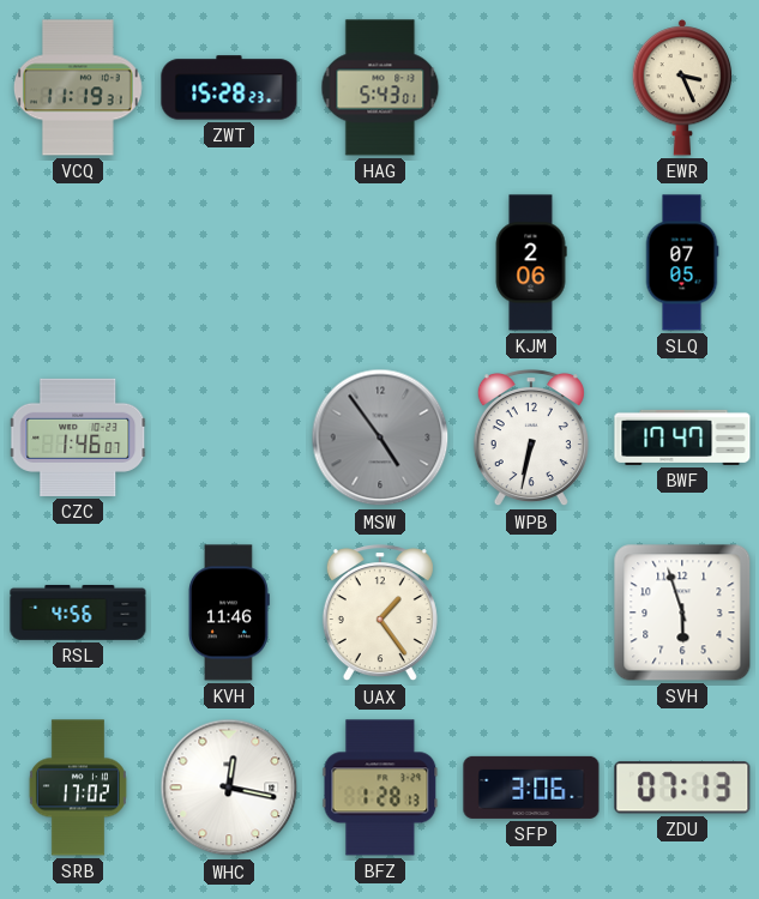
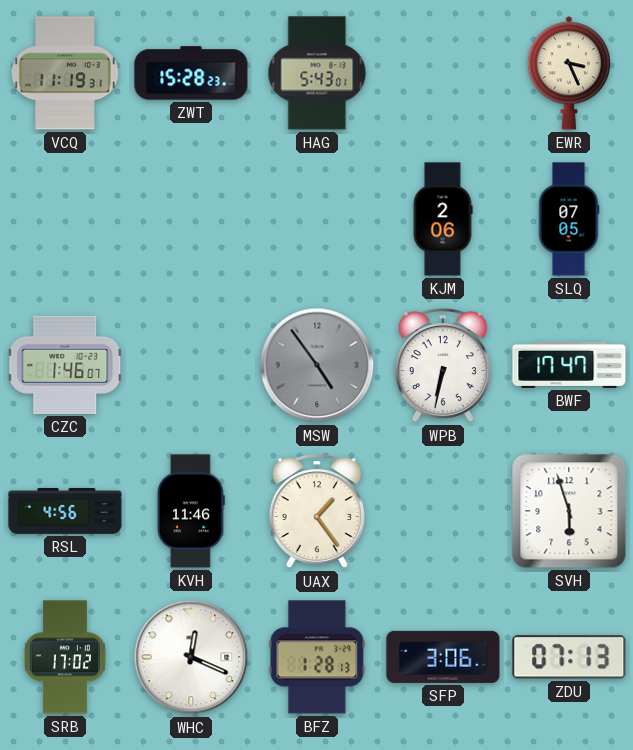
WHC: 12:17 -> 12:19 (191, 657)
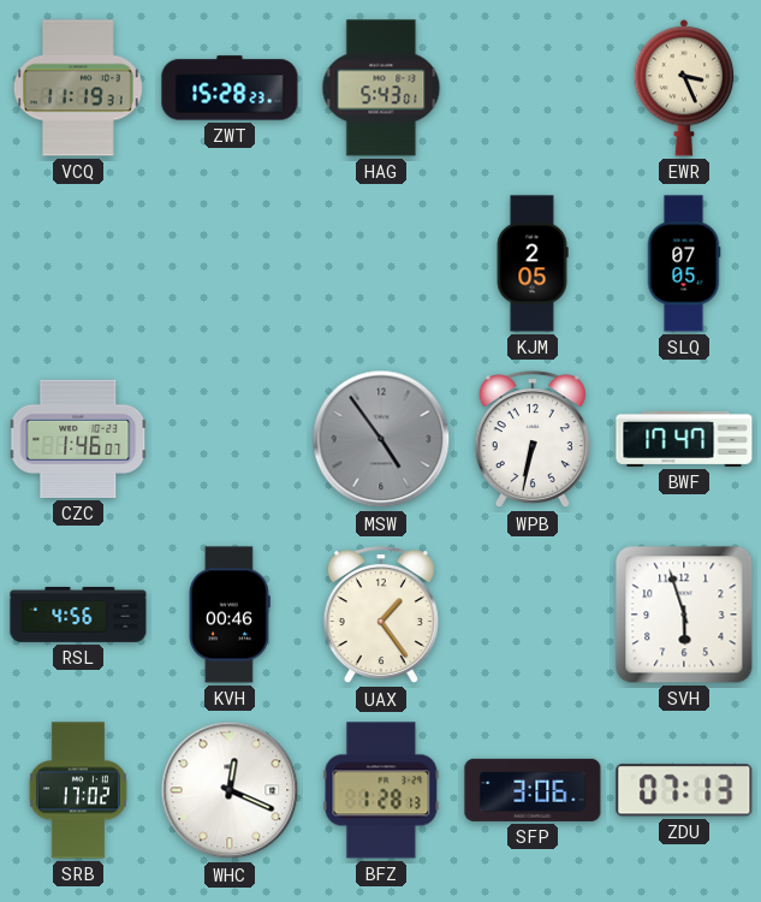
KJM: 2:06 -> 2:05 (533, 263)
KVH: 11:46 -> 00:46 (230, 615)
